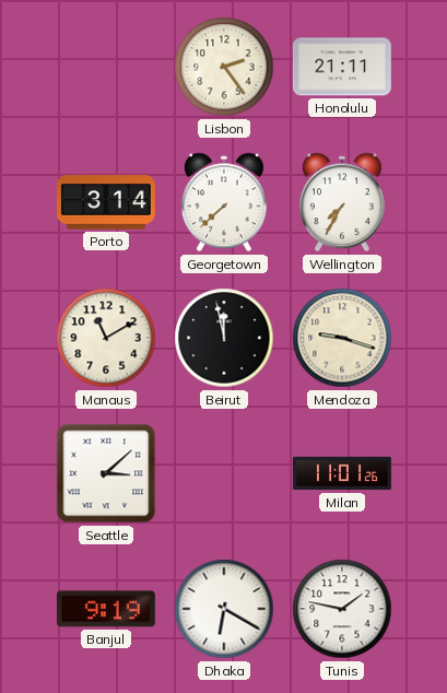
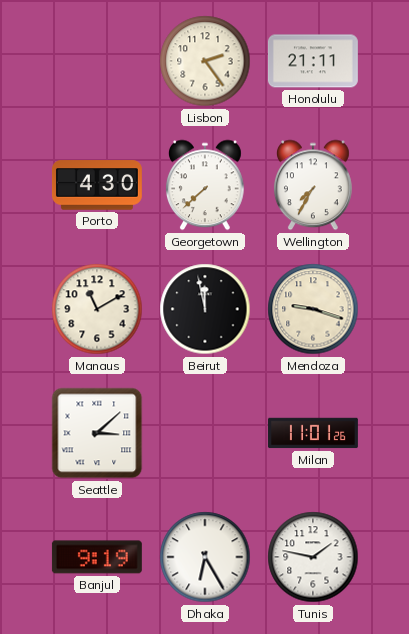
Porto: 3:14 -> 4:30 (97, 185)
Dhaka: 6:20 -> 6:25 (205, 557)
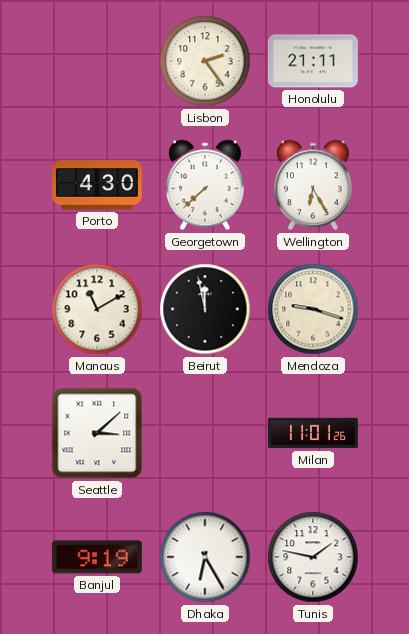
Wellington: 7:35 -> 6:25 (313, 185)
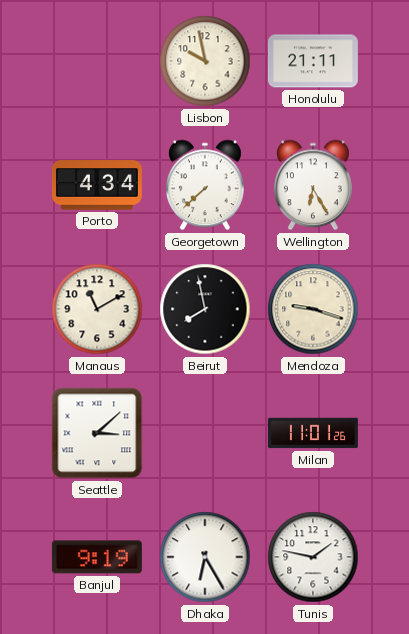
Lisbon: 2:24 -> 9:58 (205, 61)
Porto: 4:30 -> 4:34 (97, 185)
Beirut: 11:58 -> 7:58 (205, 309)
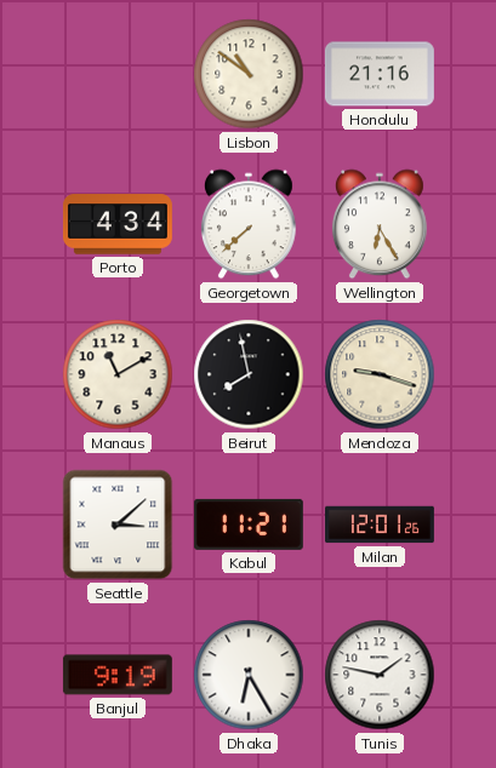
Lisbon: 9:58 -> 10:51 (249, 74)
Honolulu: 21:11 -> 21:16 (380, 74)
Kabul: none -> 11:21 (249, 525)
Milan: 11:01 -> 12:01 (380, 525)
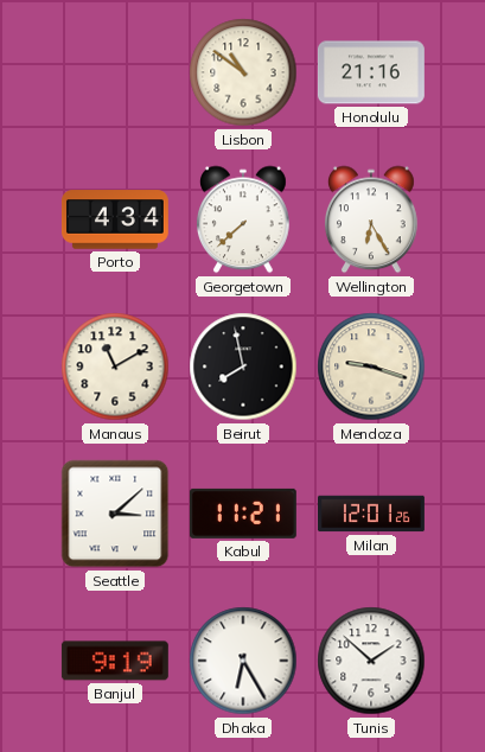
Tunis: 1:47 -> 1:52 (371, 661)
